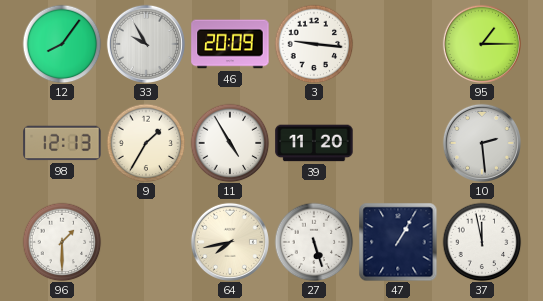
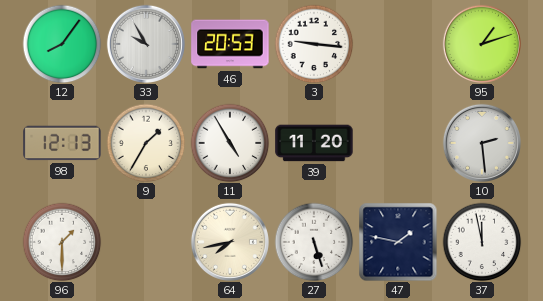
46: 20:09 -> 20:53 (230, 44)
95: 1:15 -> 1:12 (482, 44)
47: 1:05 -> 1:47 (398, 242)
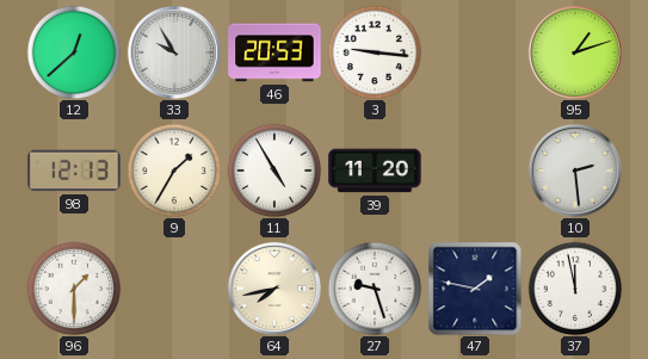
12: 8:06 -> 12:38 (74, 52)
27: 5:27 -> 9:27 (375, 289)
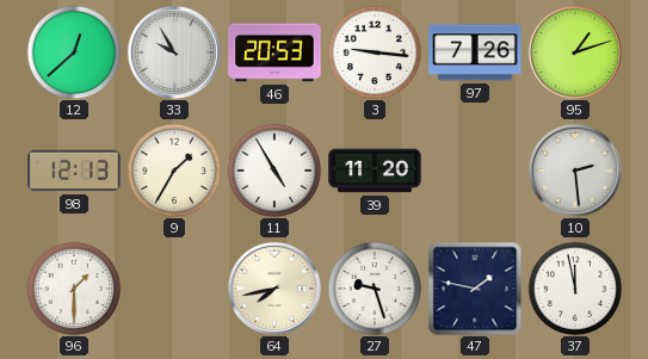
97: none -> 7:26 (475, 52)
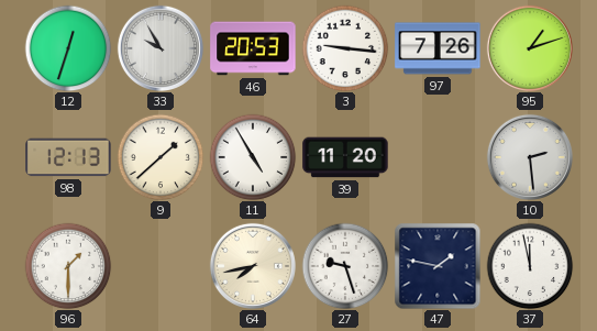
12: 12:38 -> 12:33 (68, 48)
9: 1:35 -> 1:38 (161, 157)
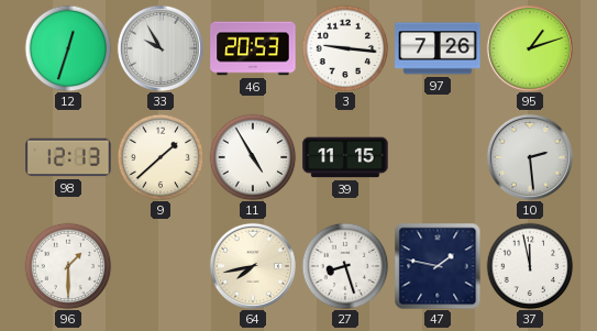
39: 11:20 -> 11:15 (345, 157)
27: 9:27 -> 8:27 (345, 266)
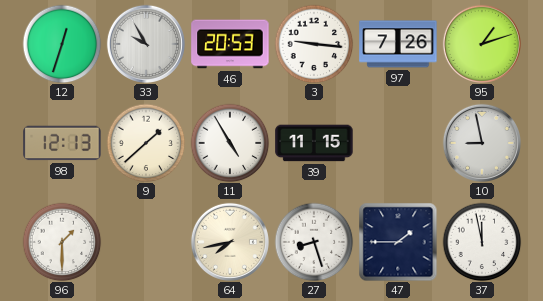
10: 2:29 -> 8:58 (482, 143)
47: 1:47 -> 1:45 (398, 242)
